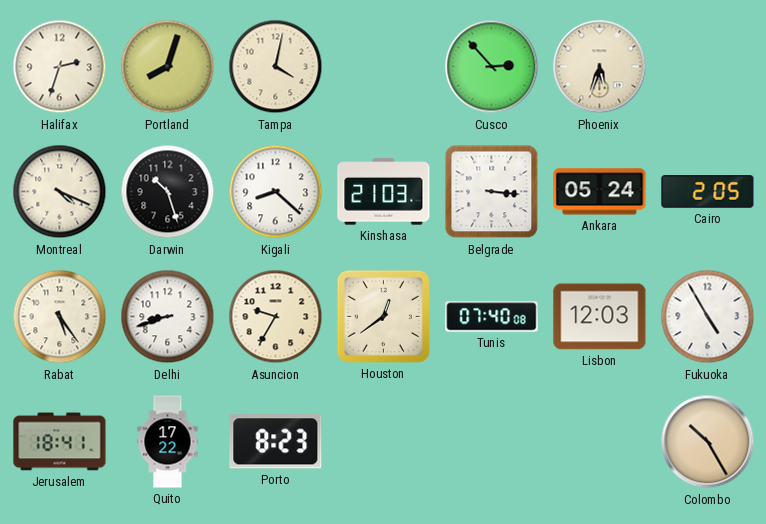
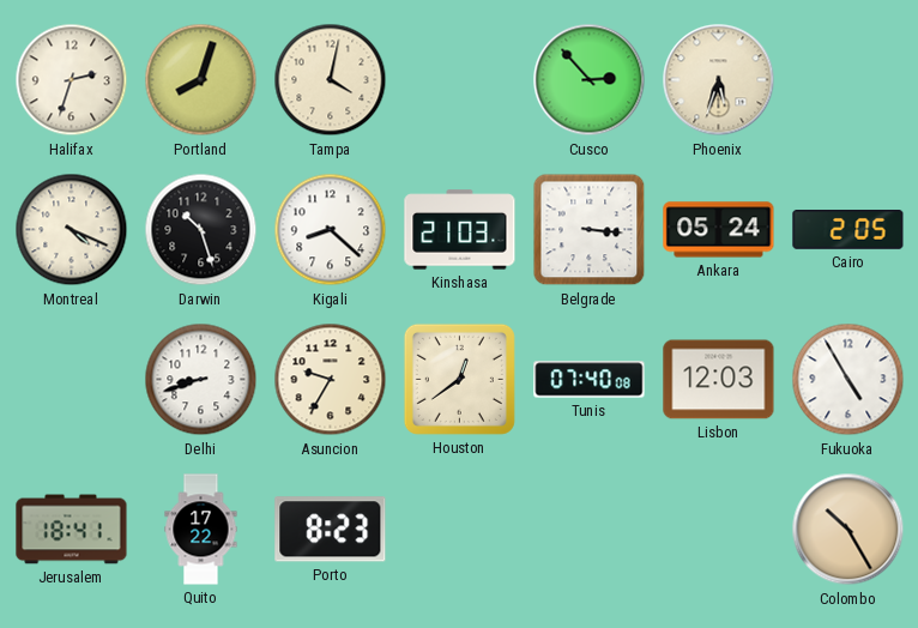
Rabat: 5:24 -> none (60, 317)
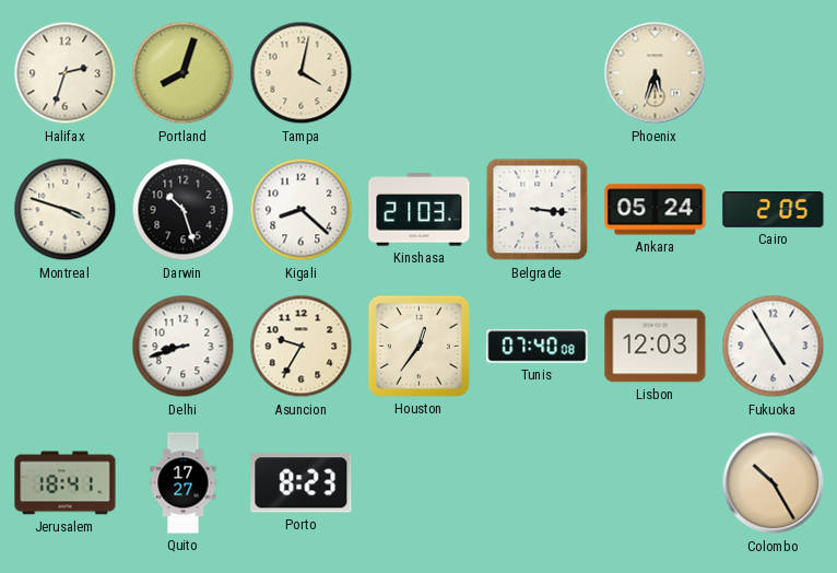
Cusco: 2:53 -> none (590, 80)
Montreal: 4:19 -> 3:48 (66, 210)
Houston: 12:39 -> 12:36 (418, 346)
Quito: 17:22 -> 17:27 (184, 483)
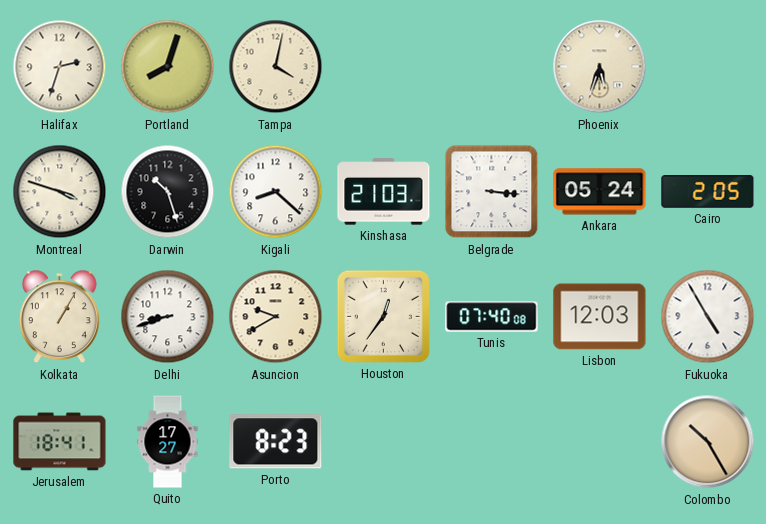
Kolkata: none -> 1:05 (60, 317)
Asuncion: 9:35 -> 9:40 (276, 317)
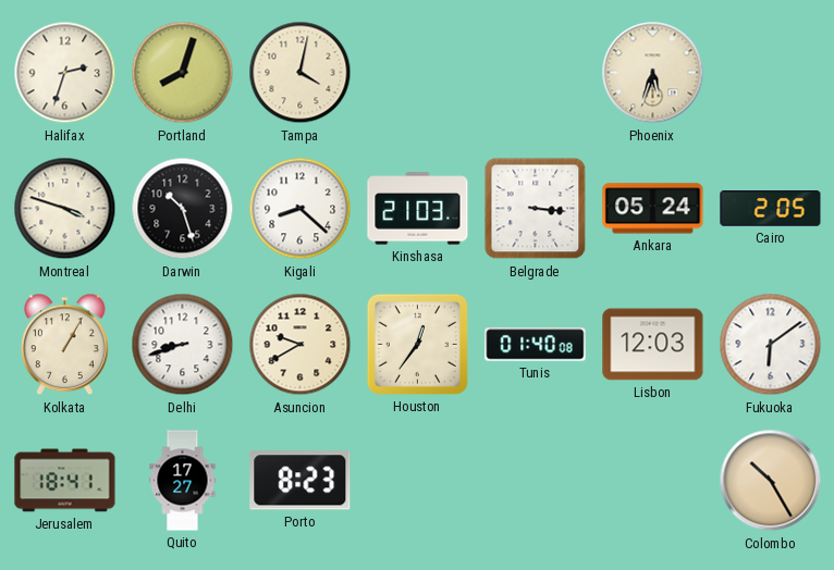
Tunis: 07:40 -> 01:40 (536, 345)
Fukuoka: 4:55 -> 6:09 (771, 345)
